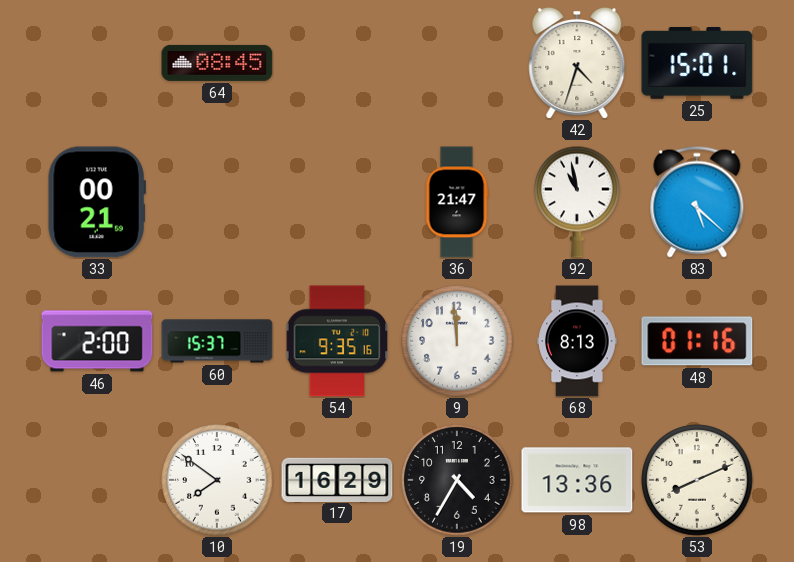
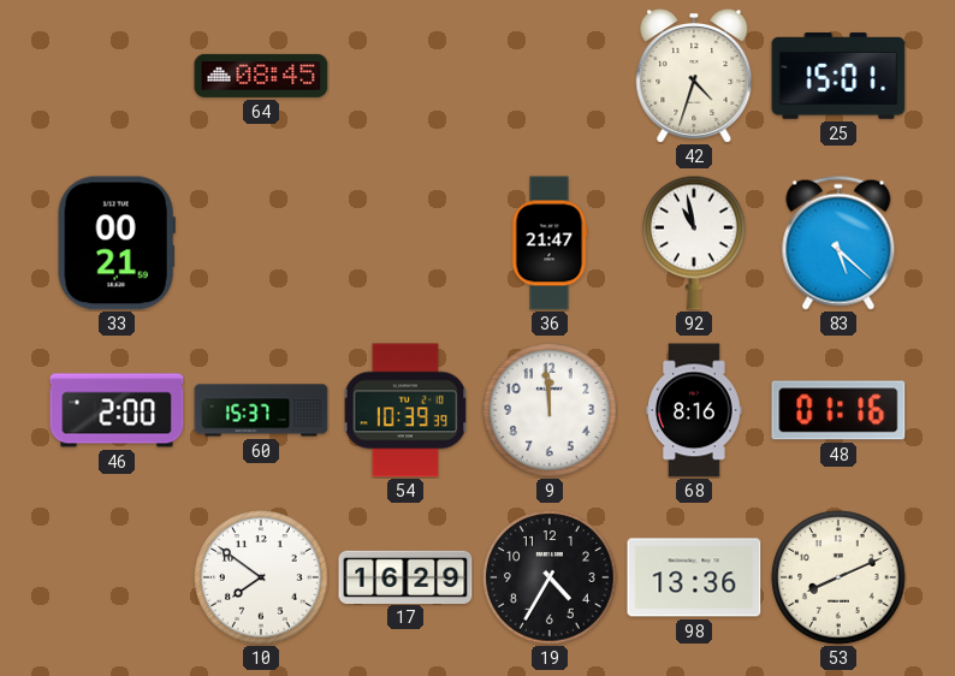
54: 9:35 -> 10:39 (405, 410)
68: 8:13 -> 8:16 (694, 410)
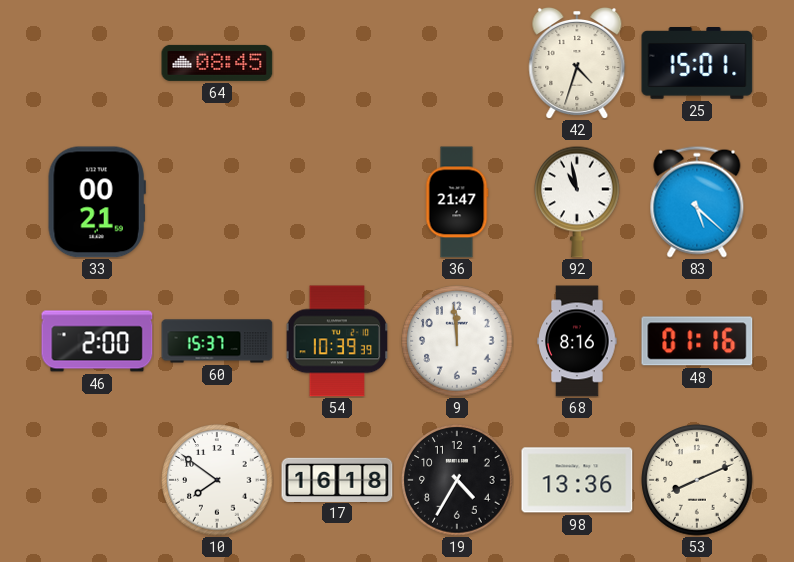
17: 16:29 -> 16:18 (337, 479)
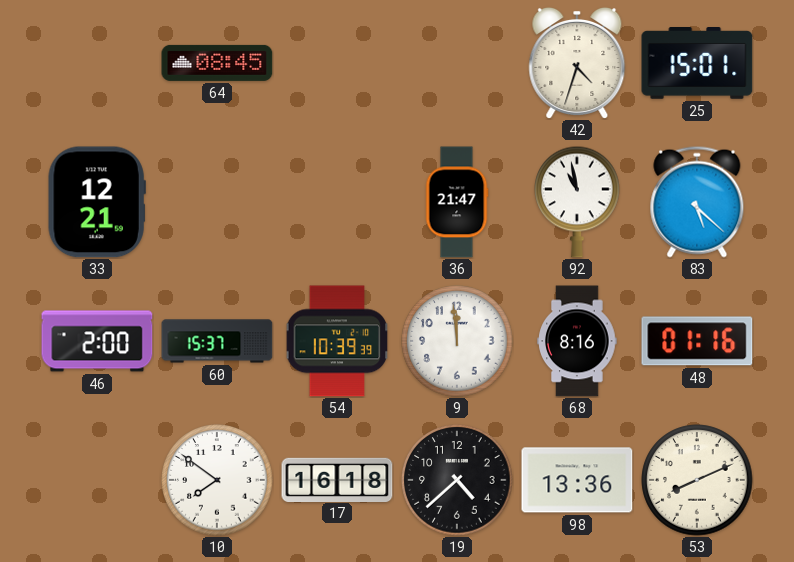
33: 00:21 -> 12:21 (97, 202)
19: 4:35 -> 4:38 (457, 480)
